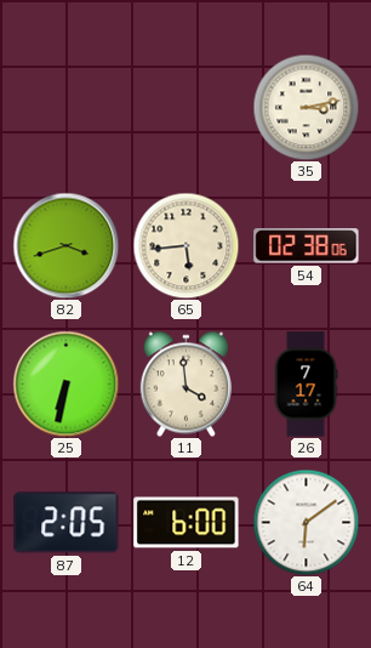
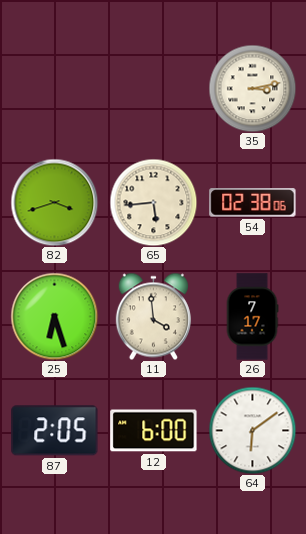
25: 6:32 -> 6:27 (54, 316)
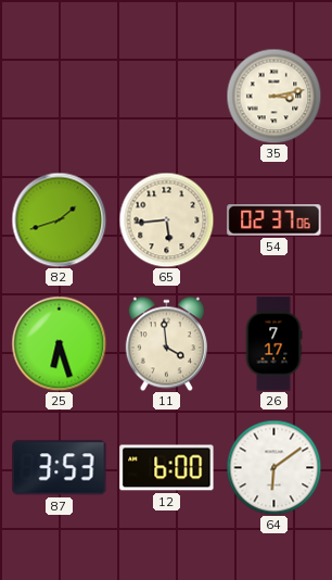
82: 3:42 -> 1:42 (59, 219)
54: 02:38 -> 02:37 (274, 220)
87: 2:05 -> 3:53 (60, 468)
